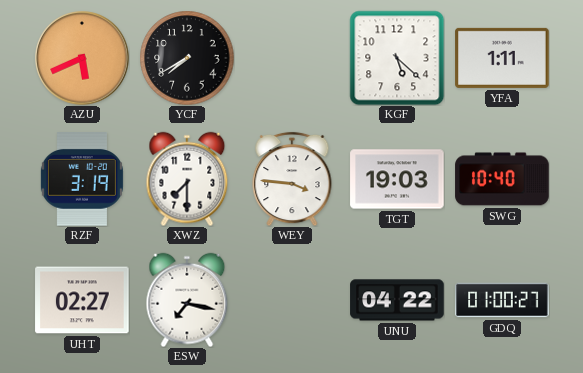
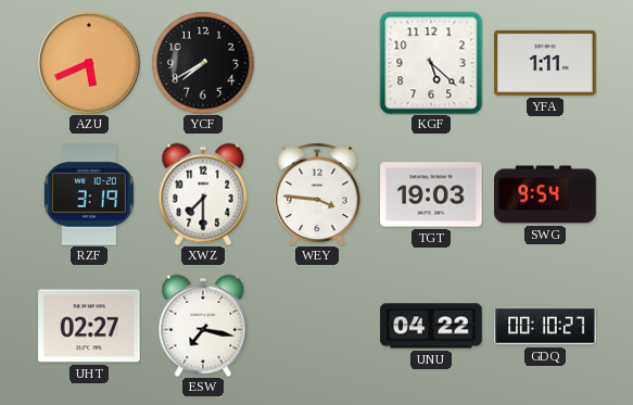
SWG: 10:40 -> 9:54 (545, 194)
GDQ: 01:00 -> 00:10 (545, 326)
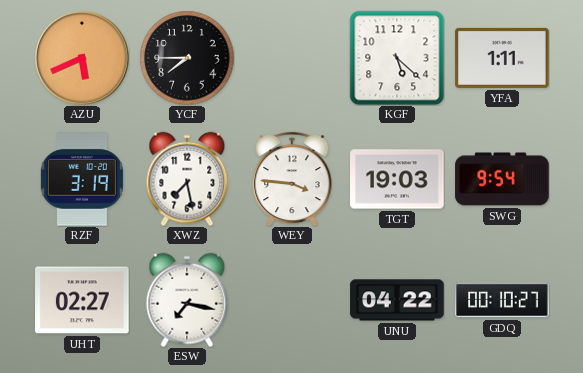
YCF: 7:40 -> 7:45 (187, 58)
XWZ: 7:30 -> 7:28 (187, 179)
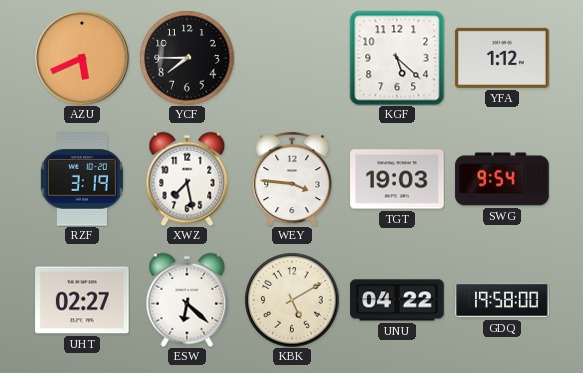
YFA: 1:11 -> 1:12 (502, 58)
ESW: 7:17 -> 6:22 (187, 300)
KBK: none -> 5:10 (292, 300)
GDQ: 00:10 -> 19:58 (502, 300)
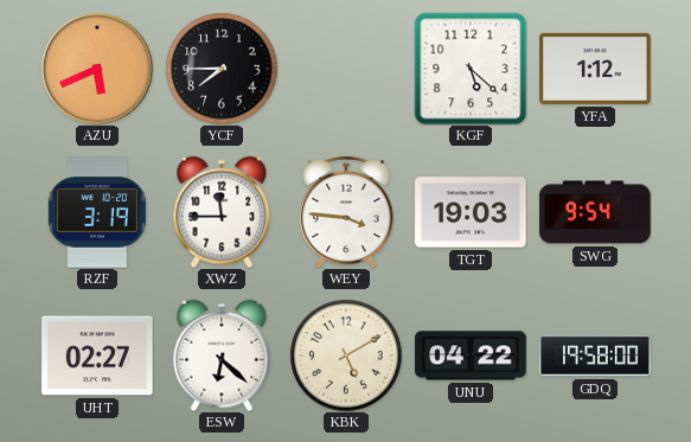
XWZ: 7:28 -> 11:45 (222, 212)
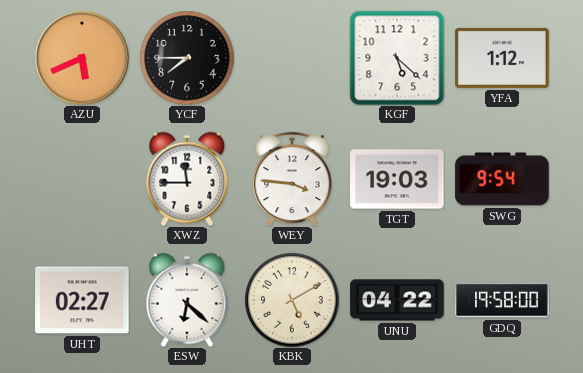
RZF: 3:19 -> none (97, 212)
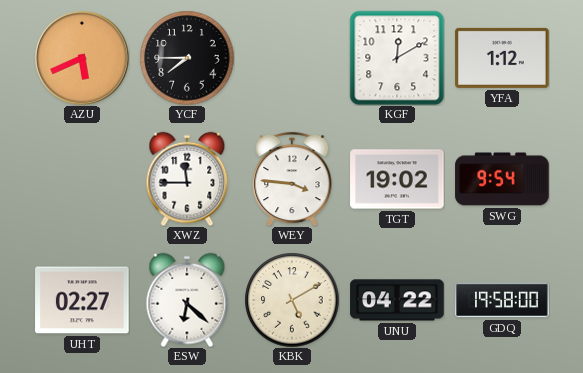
KGF: 5:22 -> 12:10 (397, 58)
TGT: 19:03 -> 19:02 (397, 179)
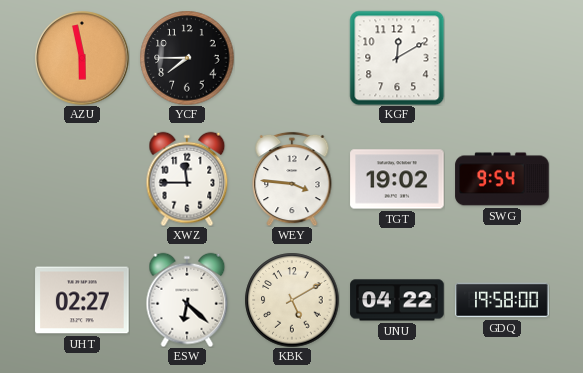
AZU: 5:41 -> 5:58 (82, 58)
YFA: 1:12 -> none (502, 58)
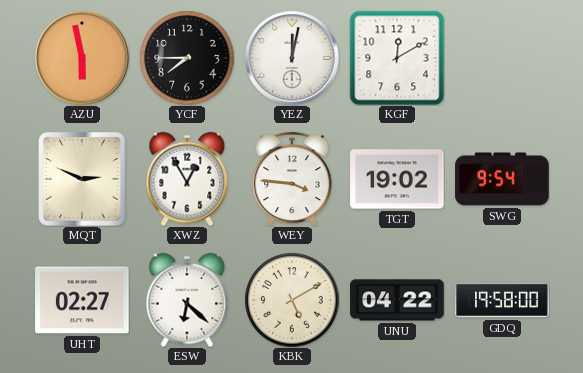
YEZ: none -> 12:02 (292, 58)
MQT: none -> 2:49 (82, 179)
XWZ: 11:45 -> 12:55 (187, 179)
